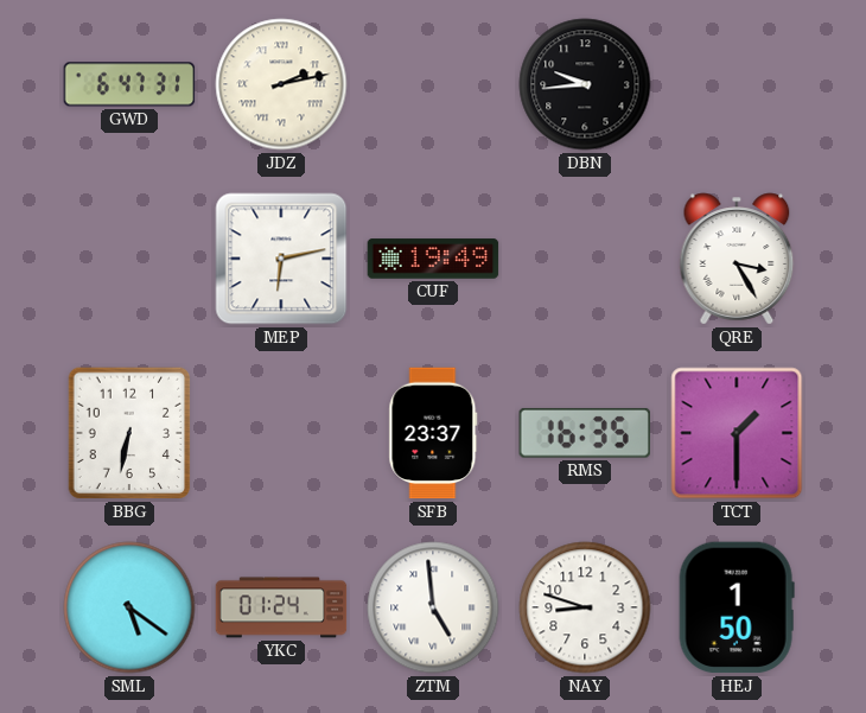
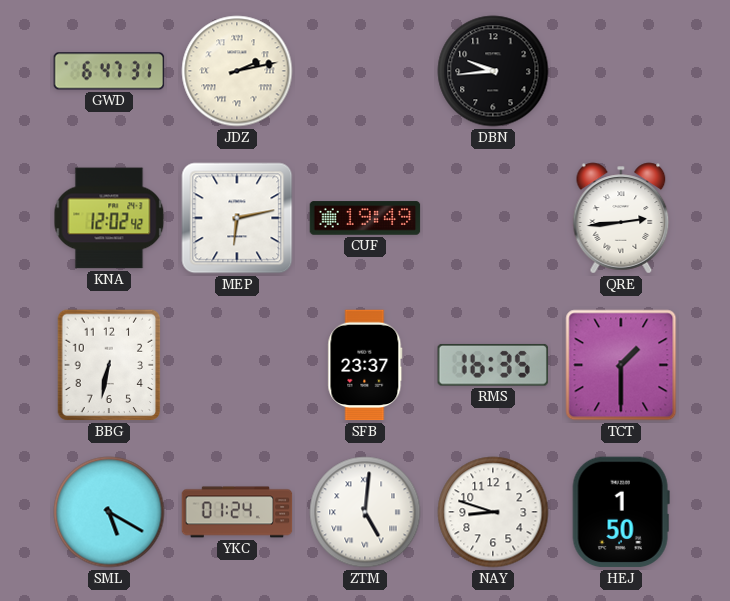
KNA: none -> 12:02 (109, 218)
QRE: 3:25 -> 2:44 (621, 218)
SML: 5:21 -> 5:20 (109, 512)
ZTM: 4:59 -> 5:01 (365, 512)
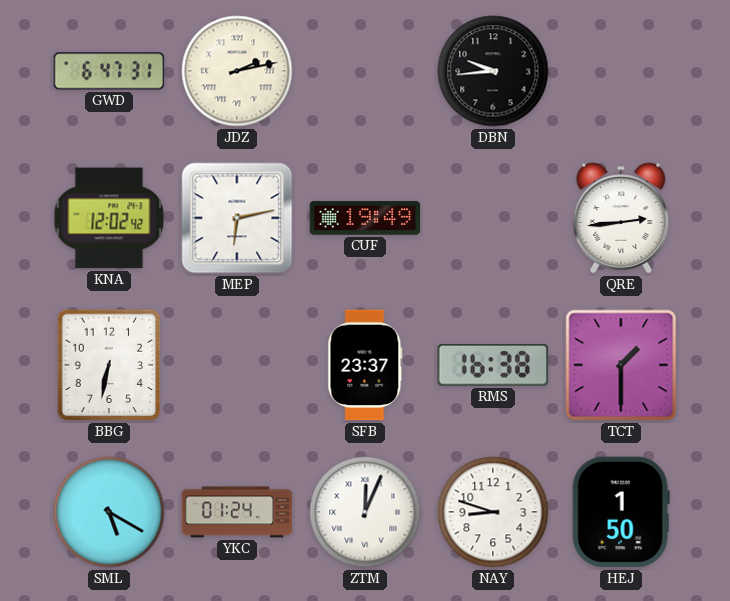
RMS: 16:35 -> 16:38 (493, 365)
ZTM: 5:01 -> 12:04 (365, 512)
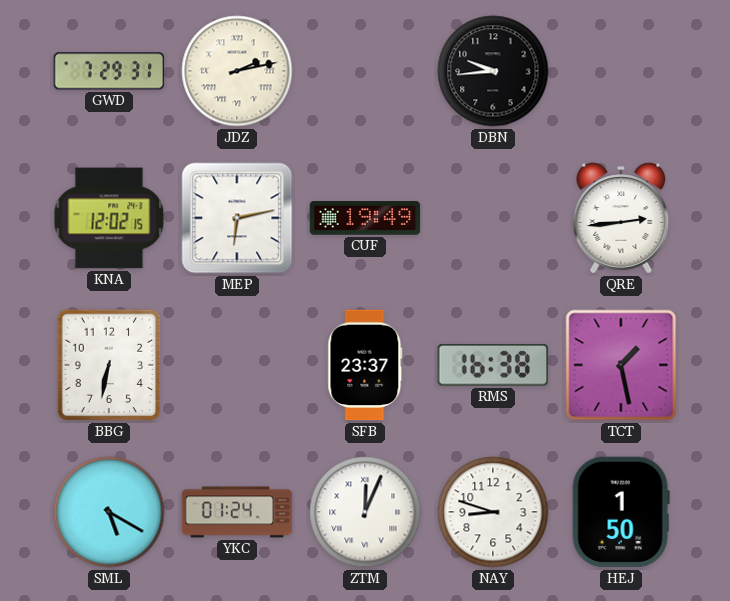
GWD: 6:47 -> 7:29 (109, 71)
KNA: 12:02:42 -> 12:02:15 (109, 218)
TCT: 1:30 -> 1:28 (621, 365)
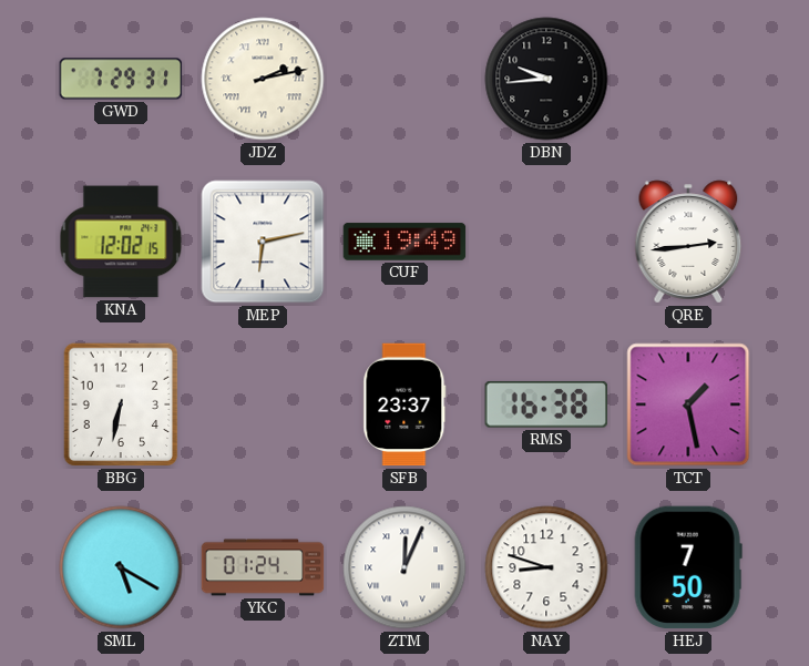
HEJ: 1:50 -> 7:50 (688, 567)
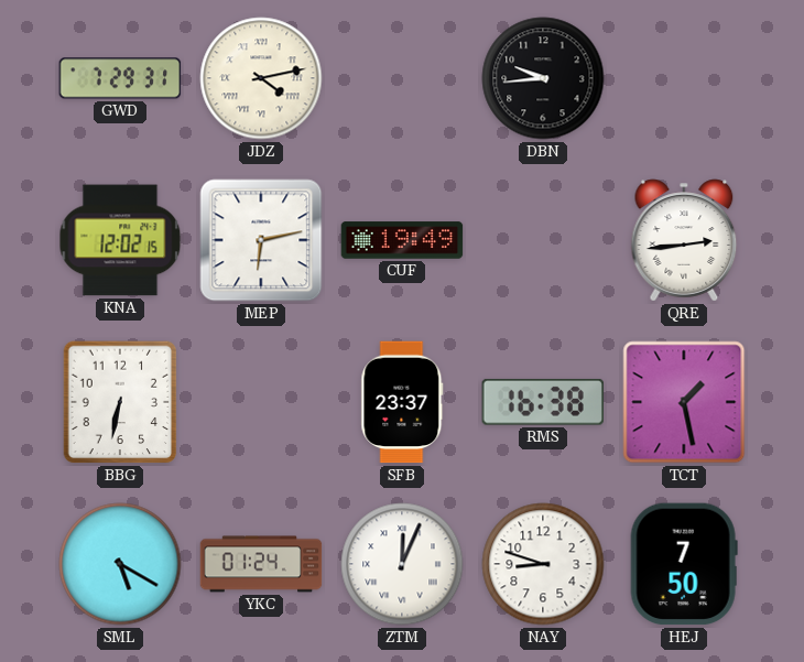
JDZ: 2:13 -> 4:13 (261, 78)
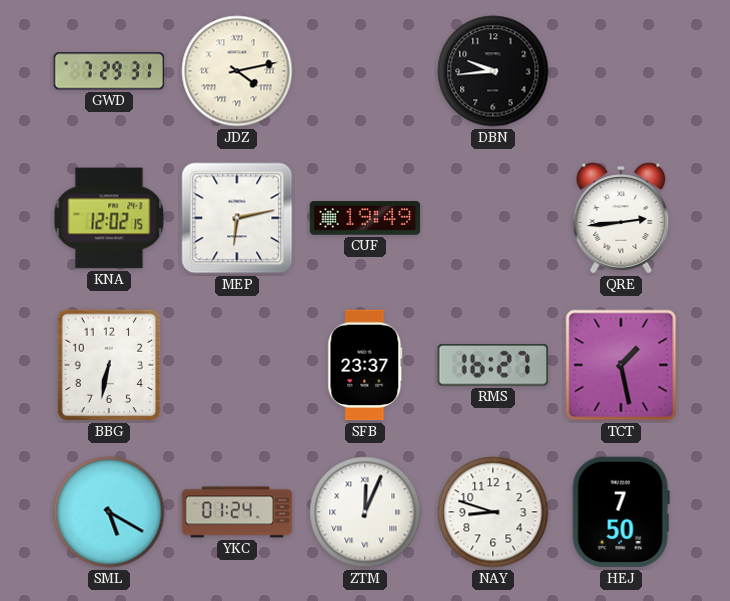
RMS: 16:38 -> 16:27 (493, 365)
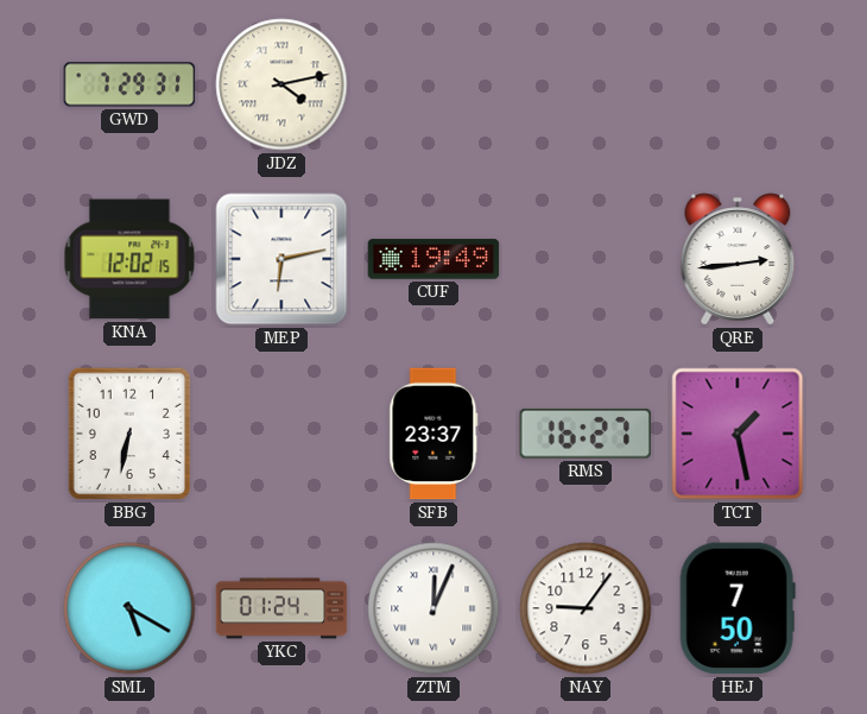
DBN: 9:44 -> none (493, 71)
NAY: 8:48 -> 9:06 (586, 608)
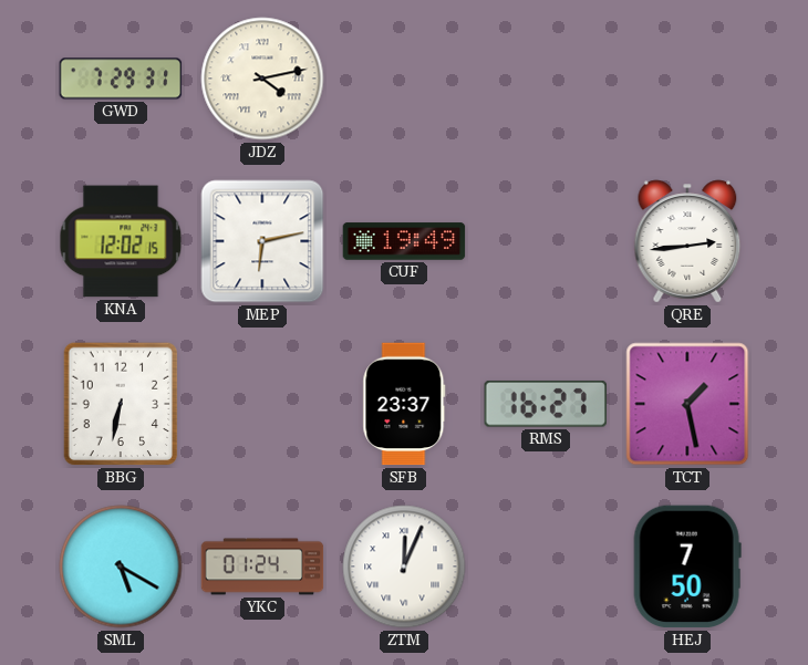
NAY: 9:06 -> none (586, 608)
